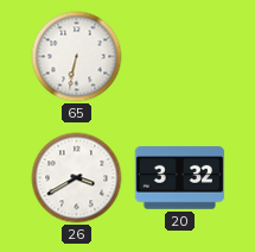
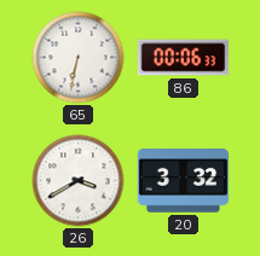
86: none -> 00:06 (184, 58)
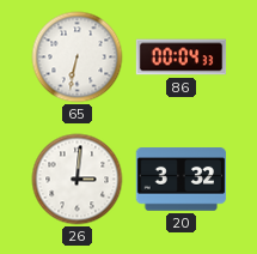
86: 00:06 -> 00:04 (182, 58)
26: 3:40 -> 3:01 (78, 180)
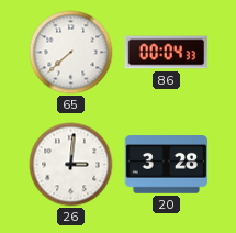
65: 6:32 -> 7:38 (71, 53)
20: 3:32 -> 3:28 (167, 165)
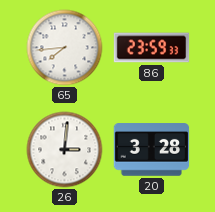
65: 7:38 -> 7:44 (65, 48)
86: 00:04 -> 23:59 (152, 48)
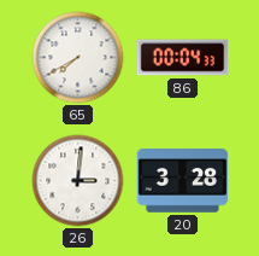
65: 7:44 -> 7:40 (78, 58)
86: 23:59 -> 00:04 (183, 58)
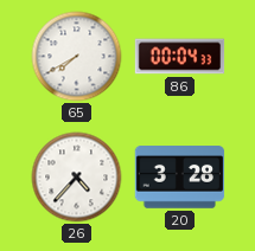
26: 3:01 -> 4:37 (77, 178)
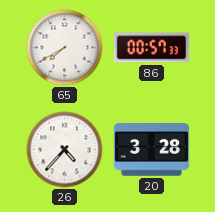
86: 00:04 -> 00:57 (152, 48)
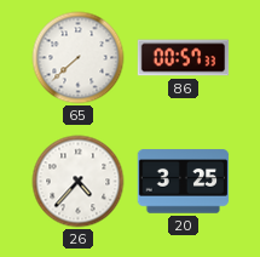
65: 7:40 -> 7:38 (79, 58)
20: 3:28 -> 3:25 (184, 182)
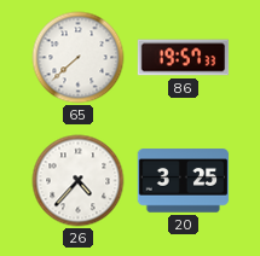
86: 00:57 -> 19:57 (184, 58)
